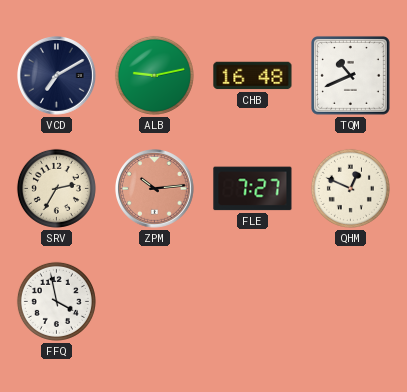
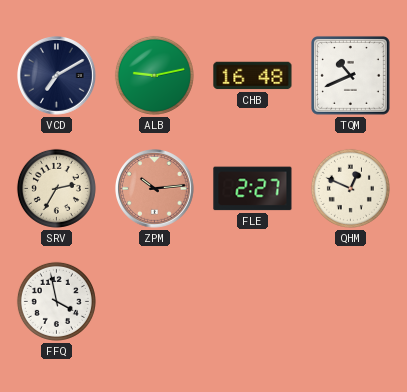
FLE: 7:27 -> 2:27 (253, 189)
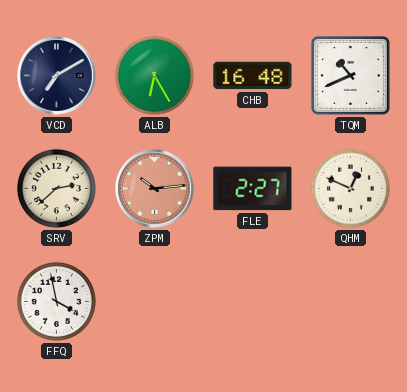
ALB: 9:13 -> 6:25 (154, 75)
SRV: 2:35 -> 2:38 (56, 188)
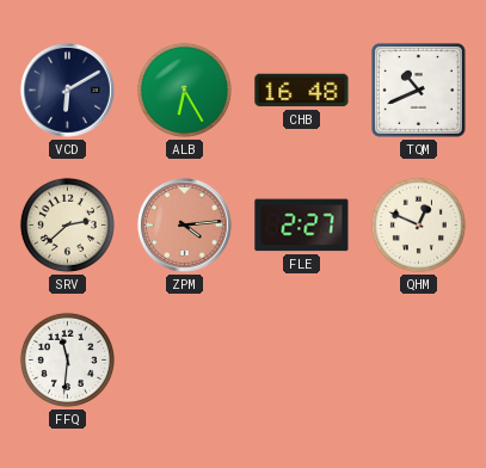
VCD: 7:10 -> 6:10 (68, 91)
ZPM: 10:14 -> 4:14 (185, 226)
FFQ: 3:58 -> 11:31 (67, 359)
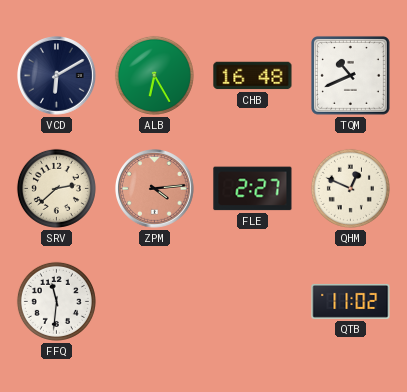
QTB: none -> 11:02 (351, 301)
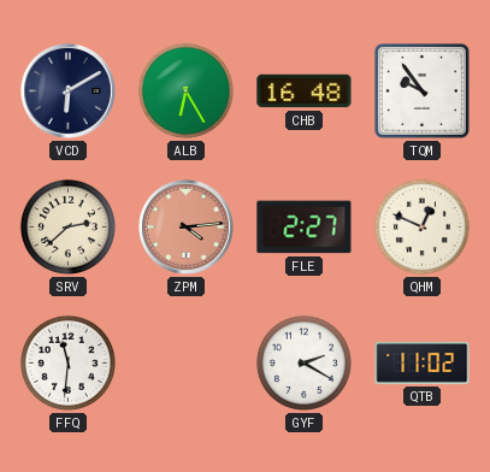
TQM: 10:41 -> 9:54 (421, 90)
GYF: none -> 2:20 (303, 362)
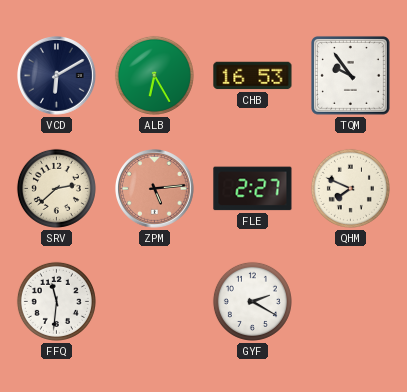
CHB: 16:48 -> 16:53 (253, 76)
ZPM: 4:14 -> 5:14 (155, 189)
QHM: 12:49 -> 7:49 (350, 188)
QTB: 11:02 -> none (423, 362)
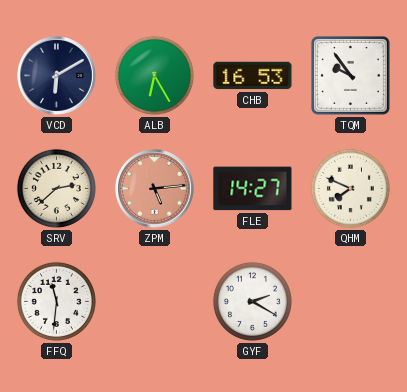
FLE: 2:27 -> 14:27 (253, 189)
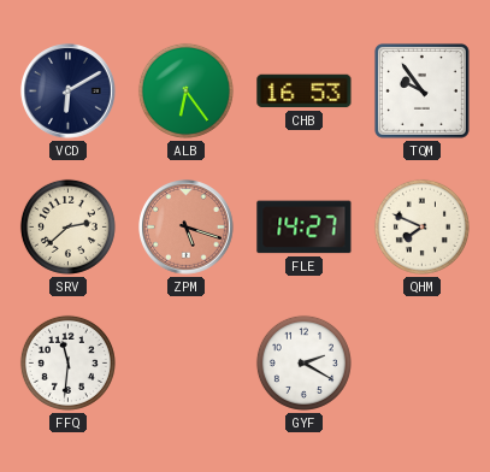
ALB: 6:25 -> 6:24 (185, 90)
ZPM: 5:14 -> 5:18 (187, 228)
